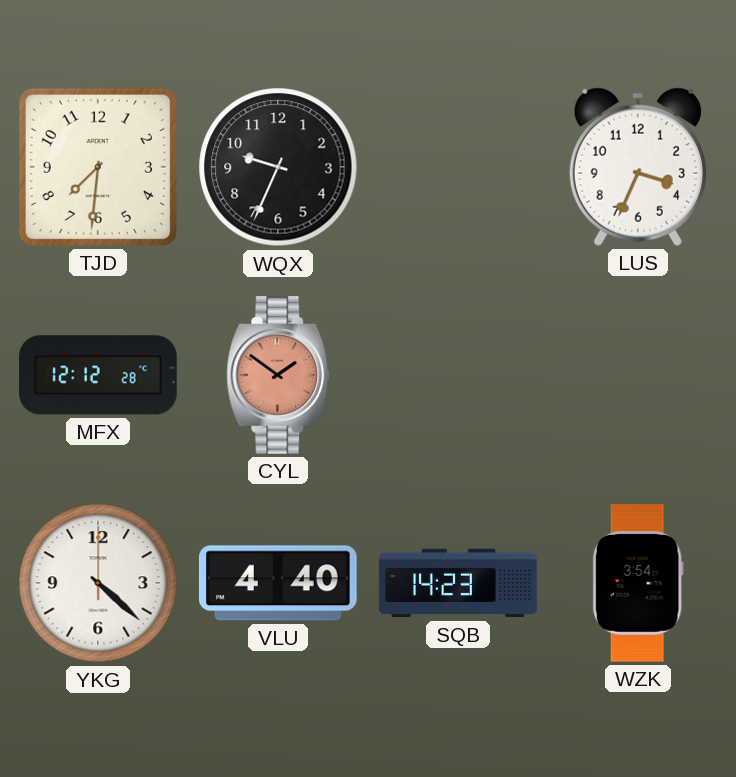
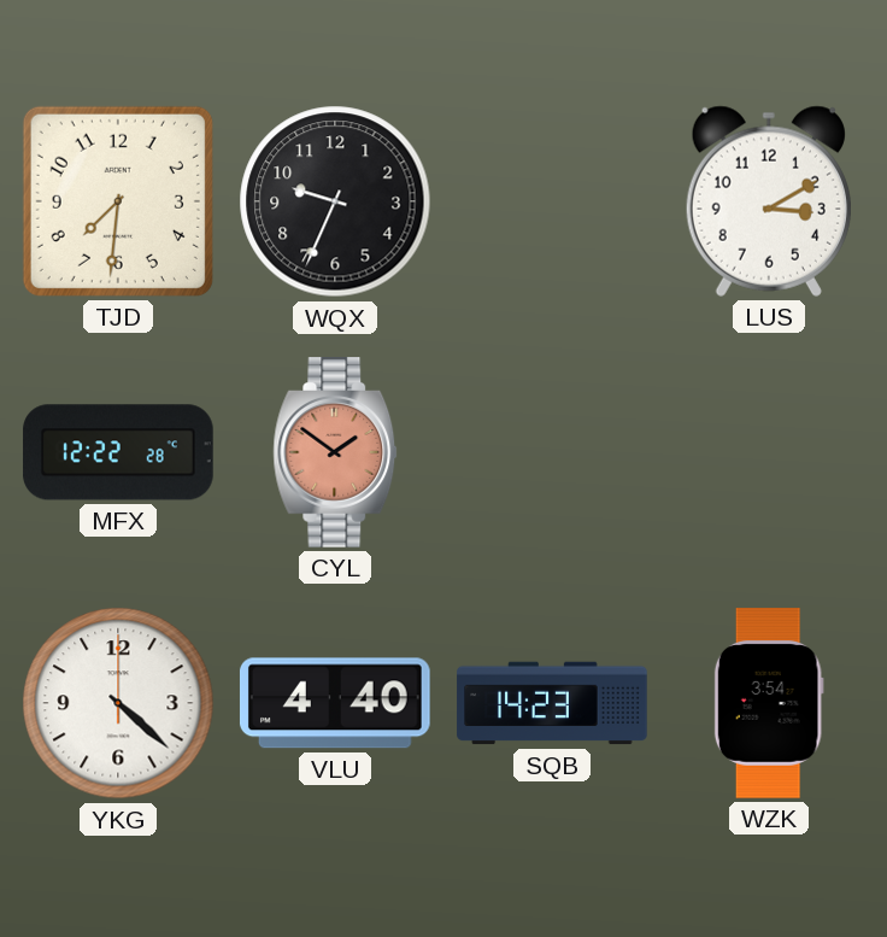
LUS: 3:34 -> 3:10 (769, 201)
MFX: 12:12 -> 12:22 (118, 452)
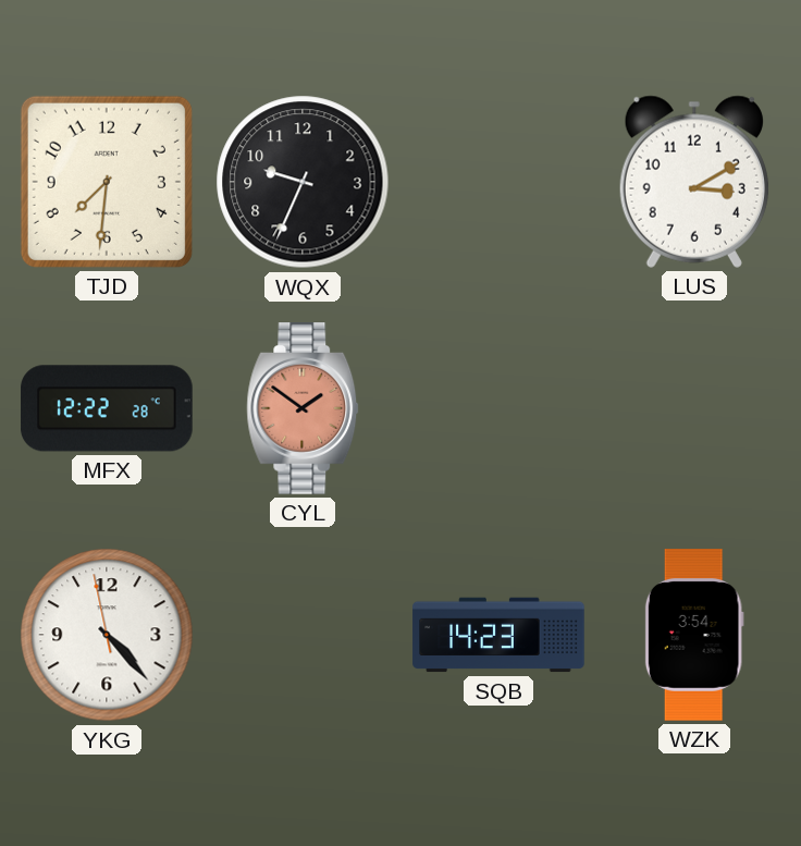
YKG: 4:22:00 -> 4:22:58 (107, 635)
VLU: 4:40 -> none (335, 703)
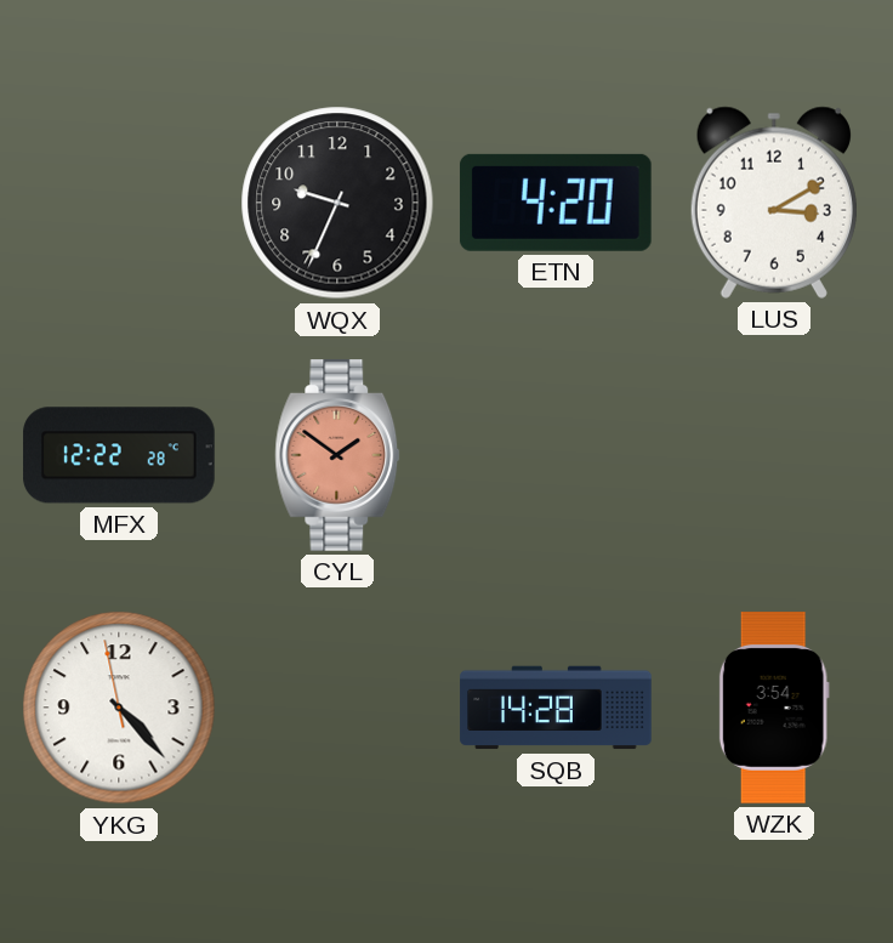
TJD: 7:31 -> none (107, 182)
ETN: none -> 4:20 (556, 203)
SQB: 14:23 -> 14:28 (556, 708)
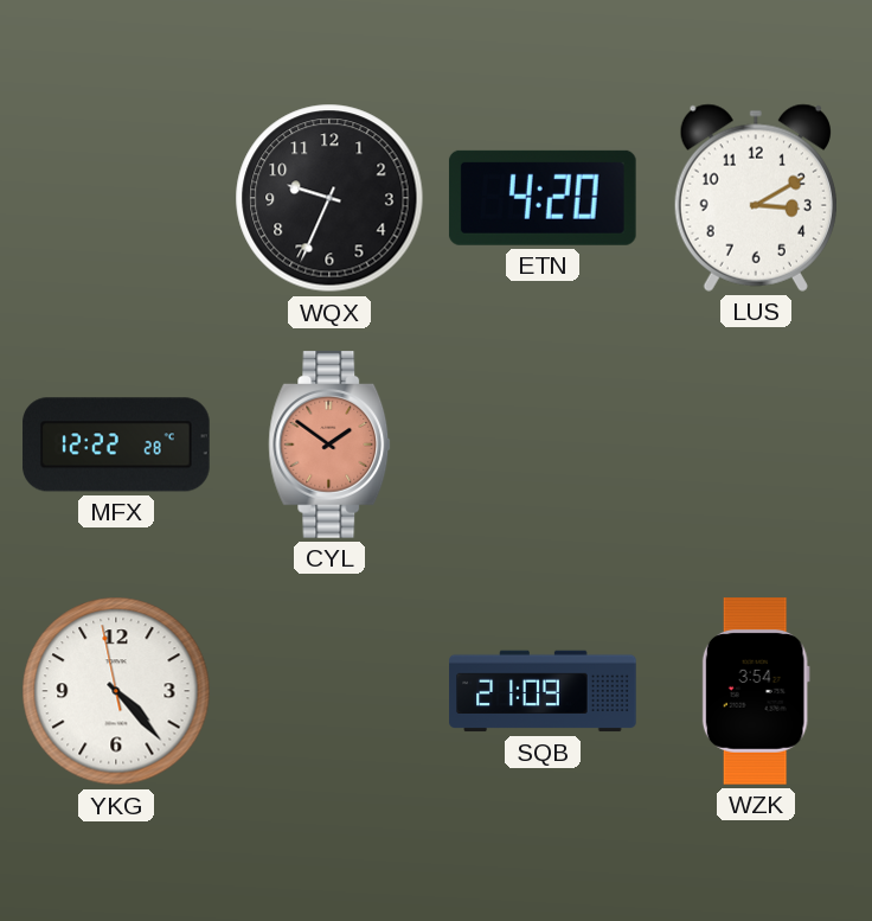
SQB: 14:28 -> 21:09 (543, 691)
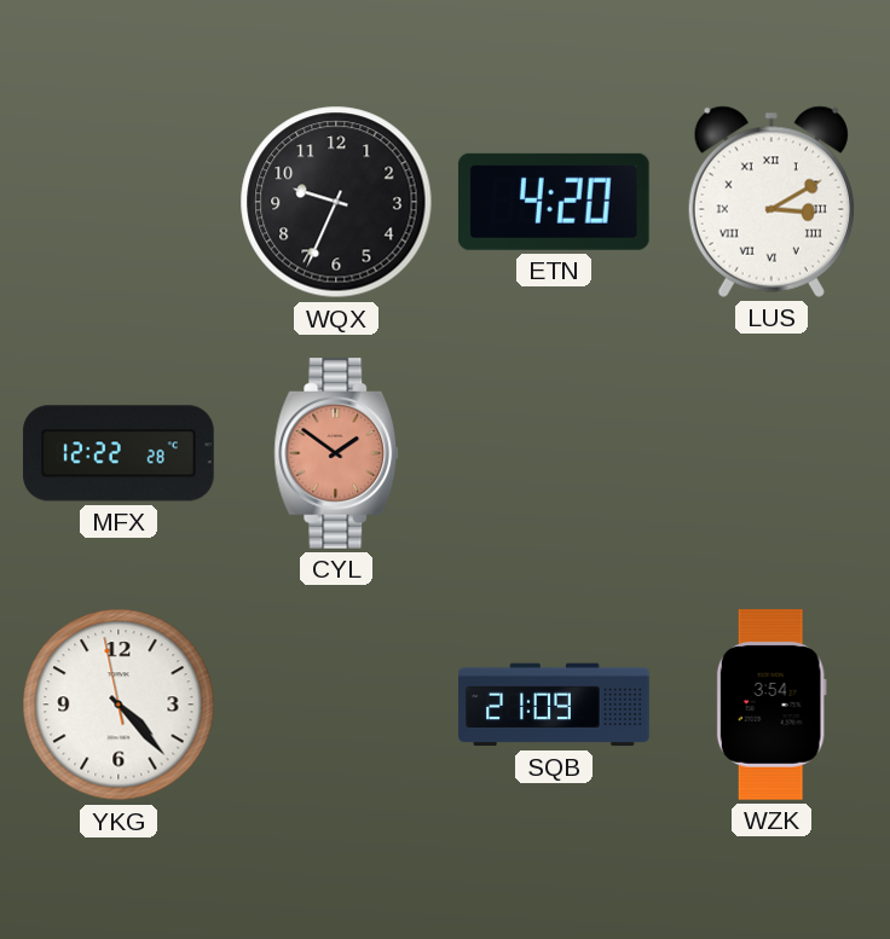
LUS numerals: Arabic -> Roman (771, 202)
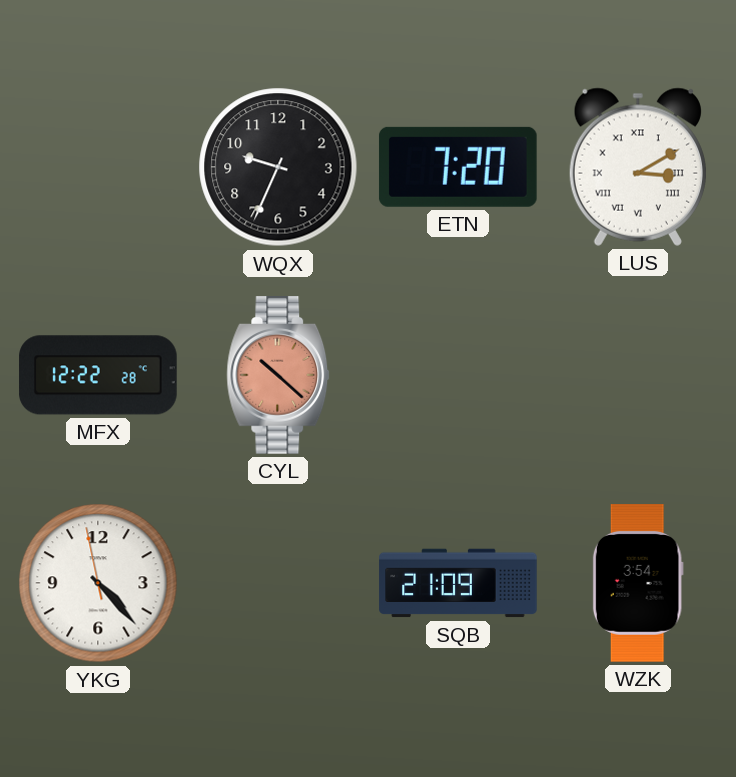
ETN: 4:20 -> 7:20 (458, 167)
CYL: 1:51 -> 10:22 (278, 376)
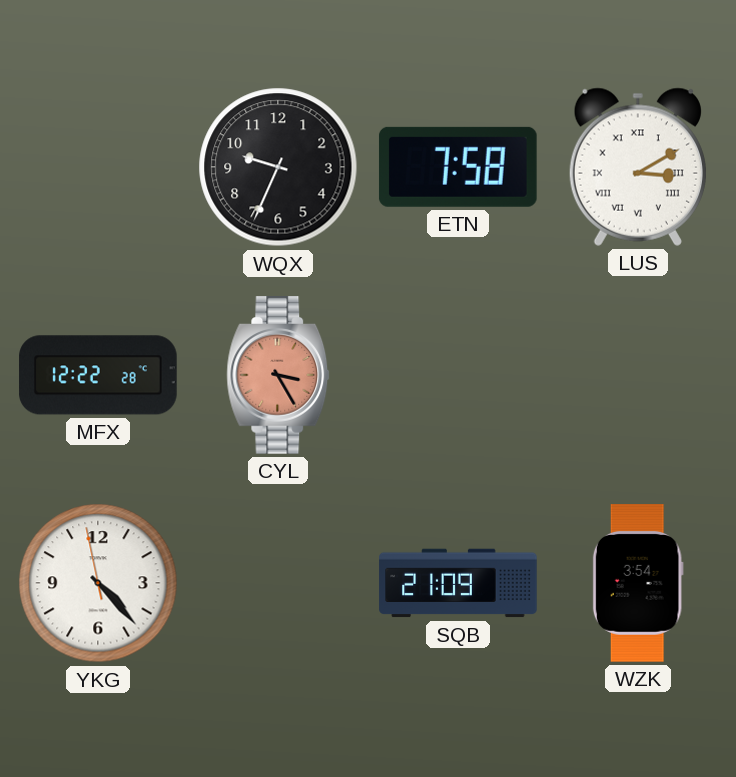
ETN: 7:20 -> 7:58 (458, 167)
CYL: 10:22 -> 3:25 (278, 376)
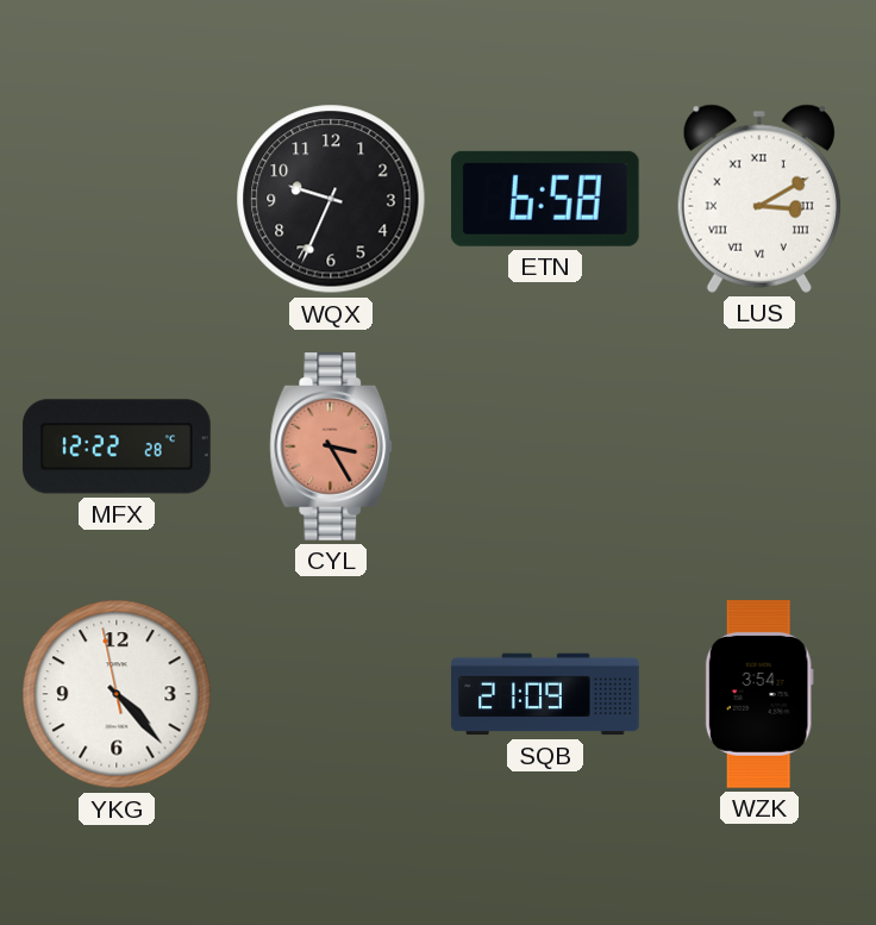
ETN: 7:58 -> 6:58 (545, 199)
